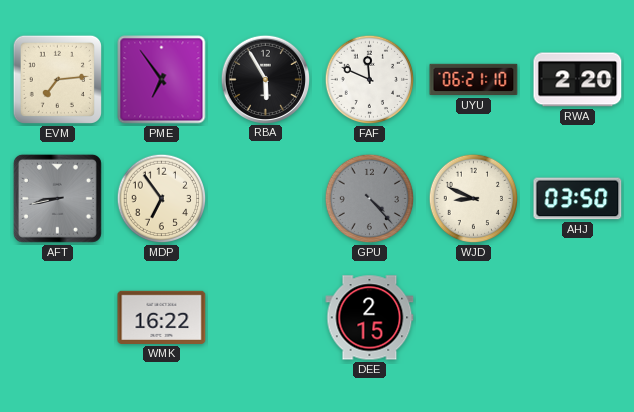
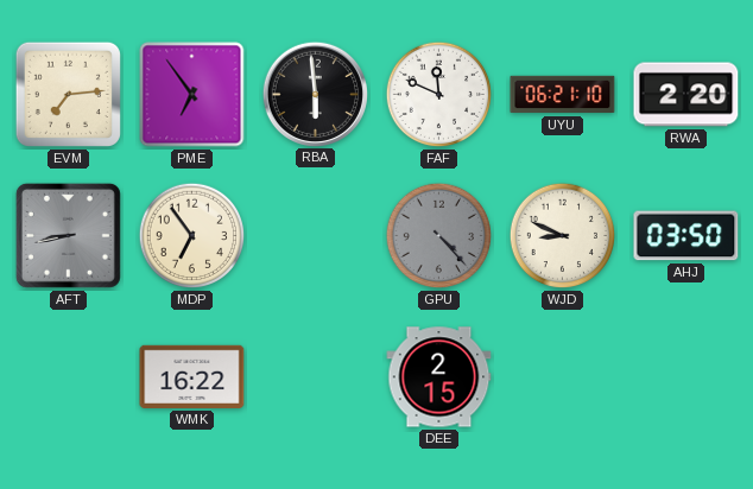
RBA: 5:55 -> 5:59 (315, 94)
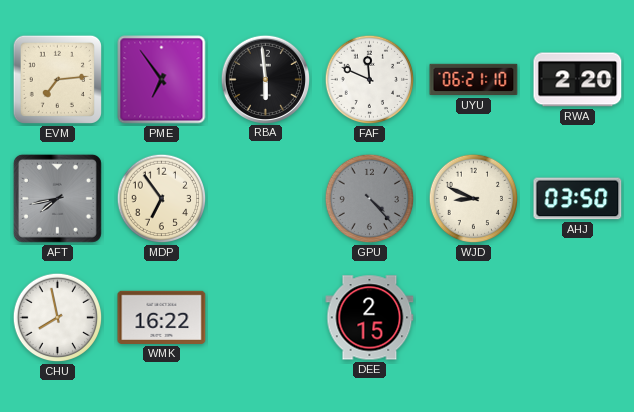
AFT: 8:43 -> 7:43 (57, 198)
CHU: none -> 7:58 (58, 318)
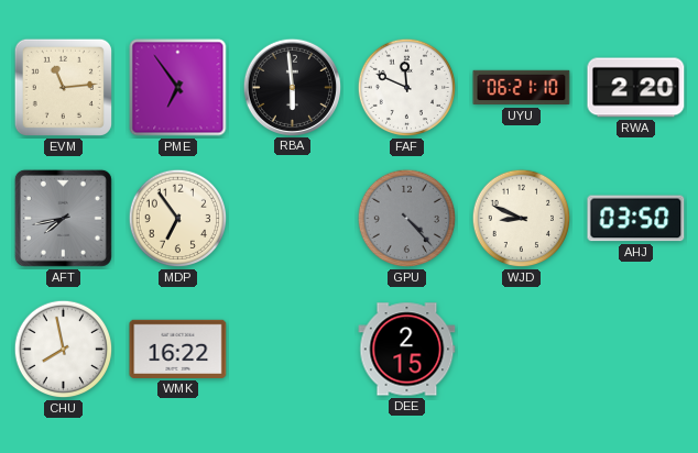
EVM: 7:14 -> 11:14 (63, 87)
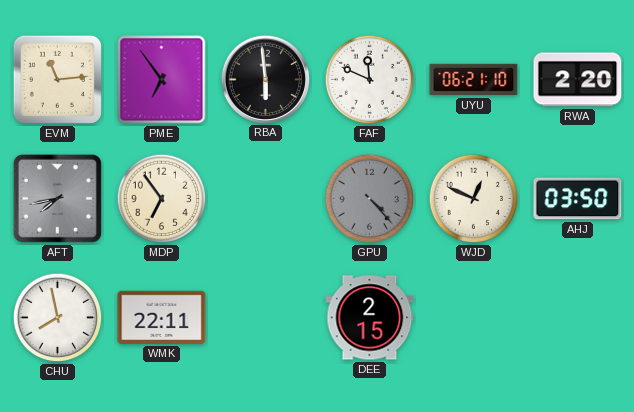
WJD: 8:49 -> 12:49 (474, 199)
WMK: 16:22 -> 22:11 (162, 317)
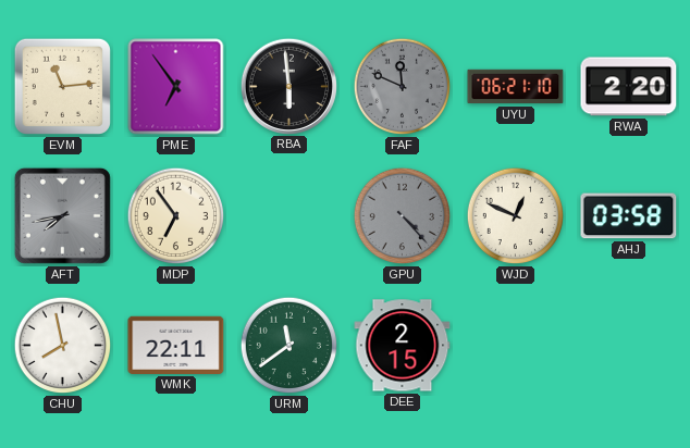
FAF dial: white -> grey (403, 87)
AHJ: 03:50 -> 03:58 (629, 216)
URM: none -> 11:39 (289, 346)
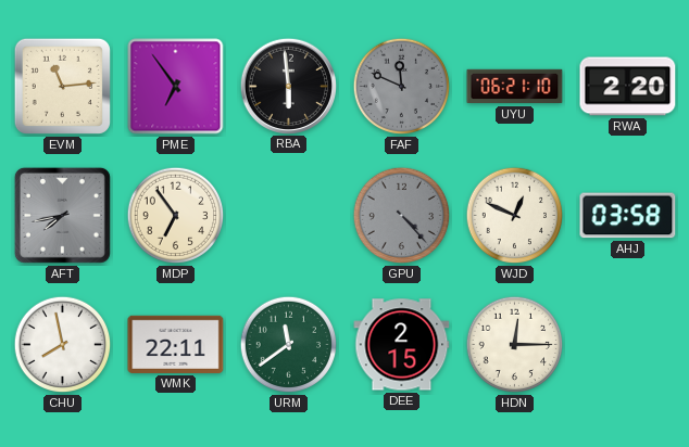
HDN: none -> 12:15 (515, 345)
